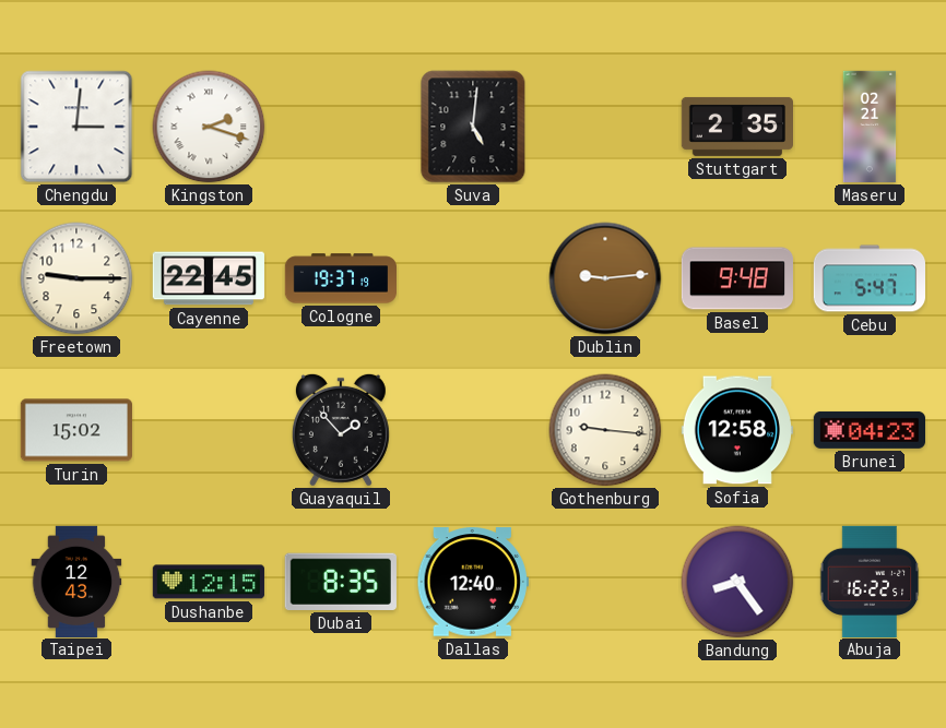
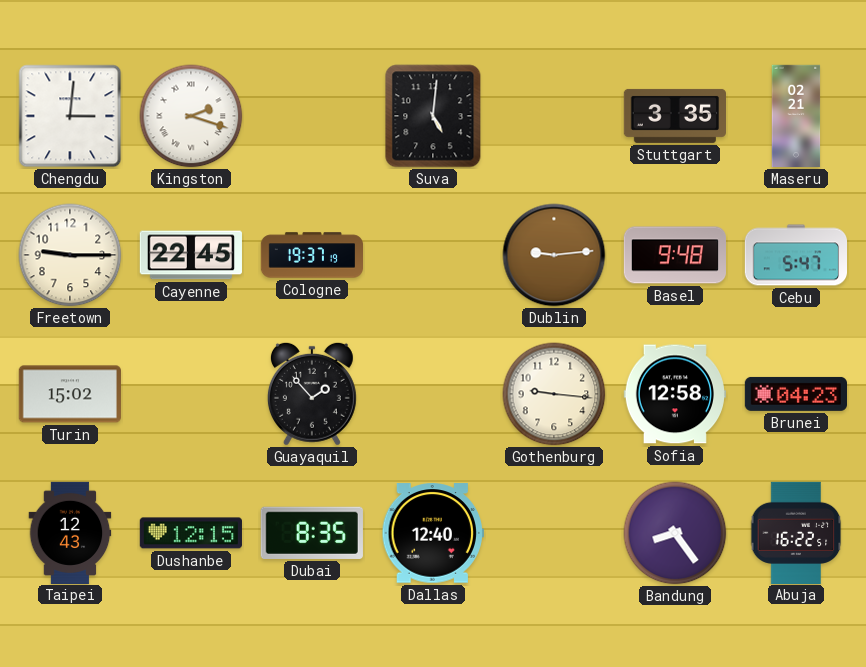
Stuttgart: 2:35 -> 3:35 (674, 116)
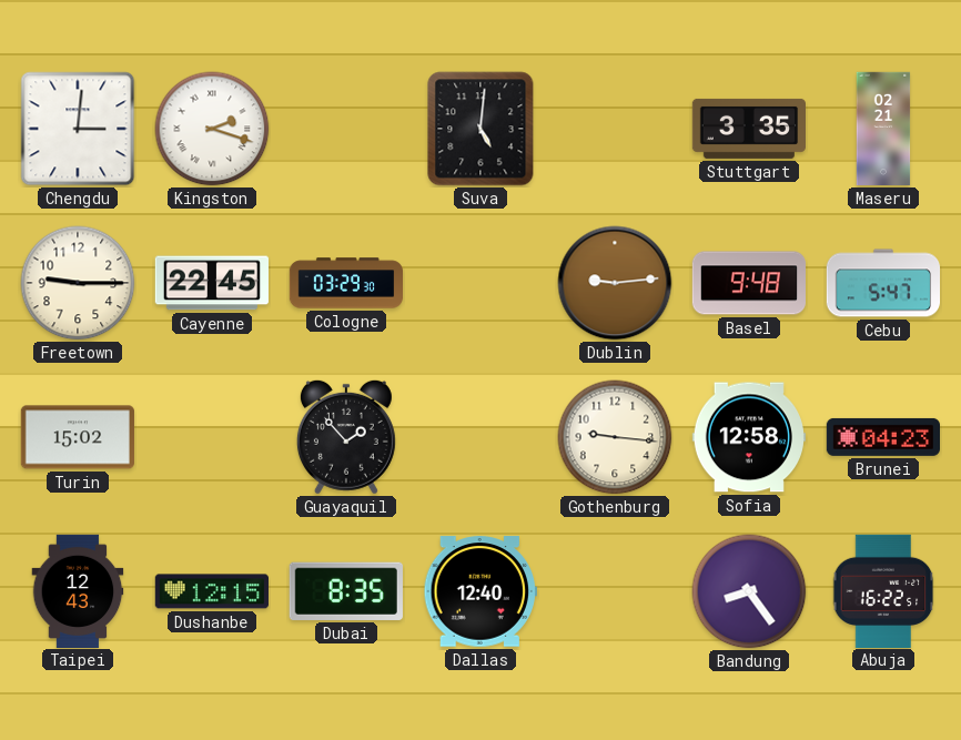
Cologne: 19:37 -> 03:29 (346, 283)
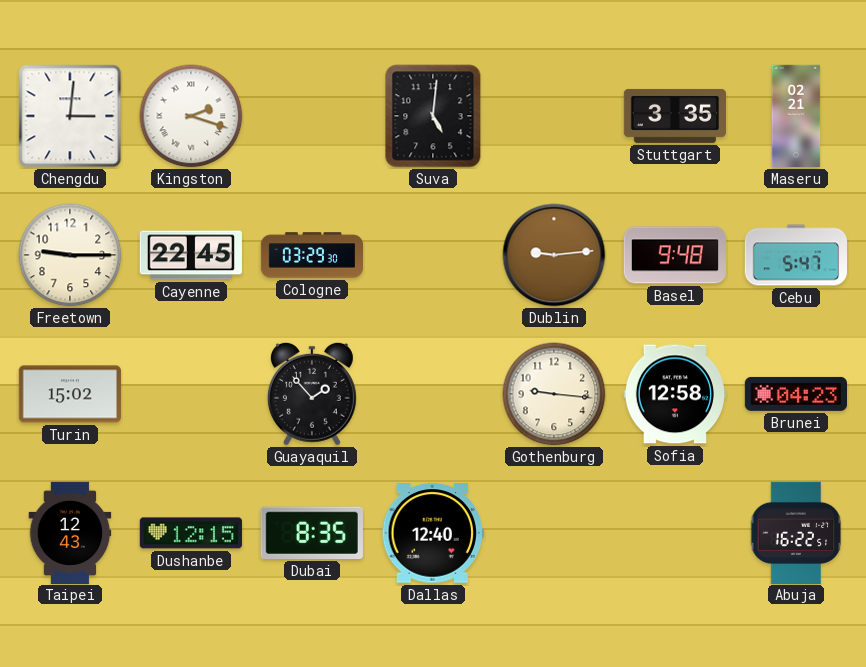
Bandung: 8:24 -> none (749, 591)
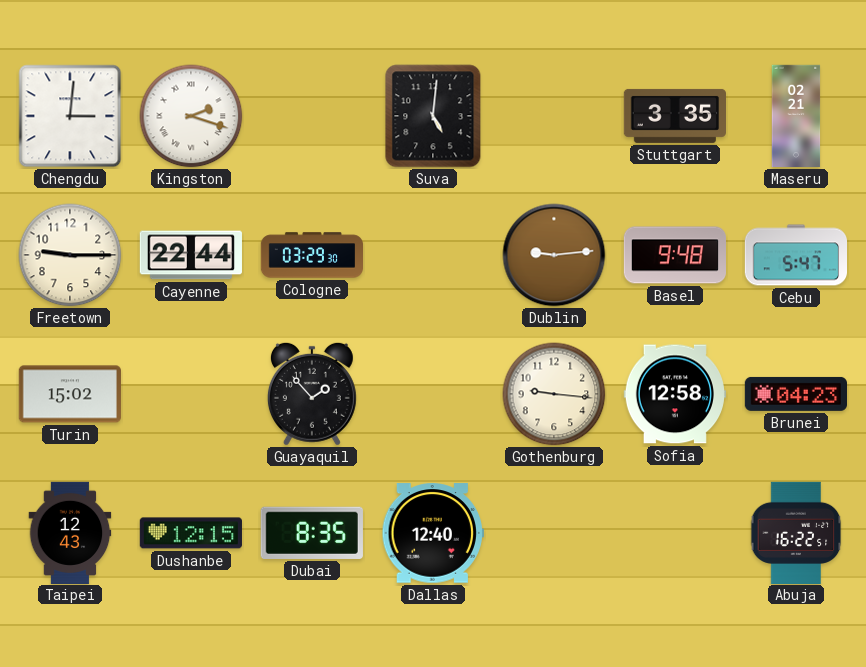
Cayenne: 22:45 -> 22:44 (191, 255)
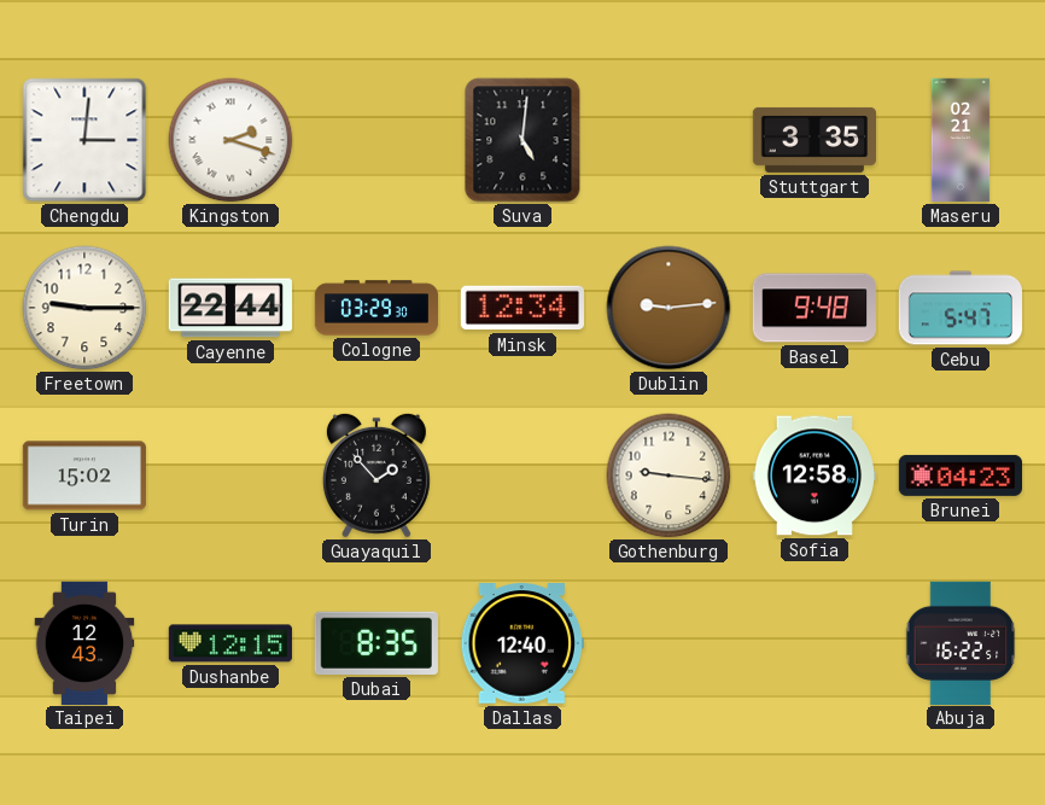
Minsk: none -> 12:34 (522, 308)
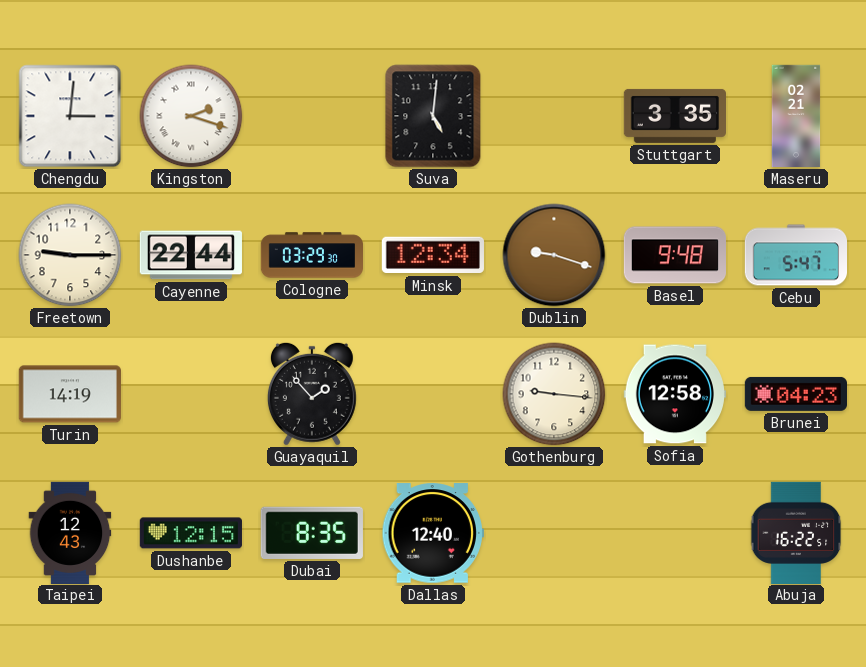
Dublin: 9:14 -> 9:18 (554, 255)
Turin: 15:02 -> 14:19 (69, 394)
